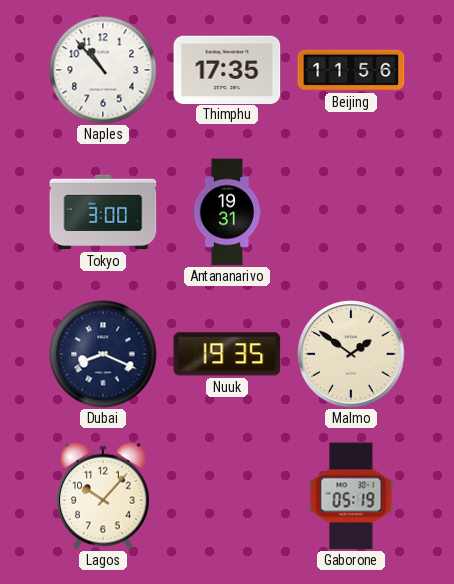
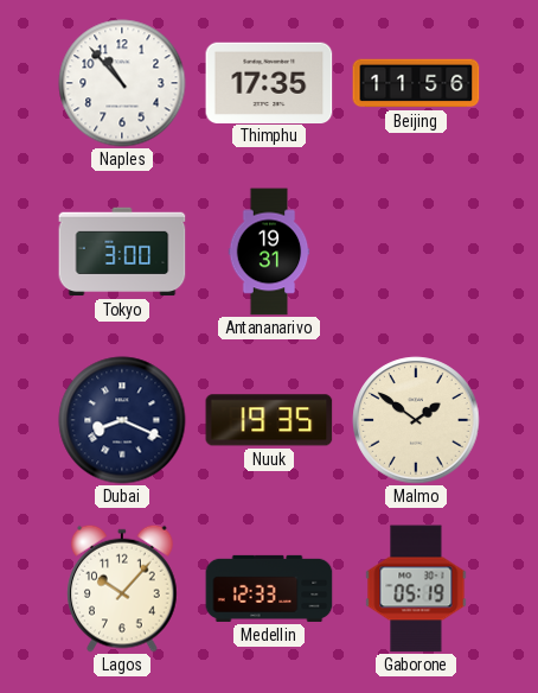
Medellin: none -> 12:33 (269, 589)
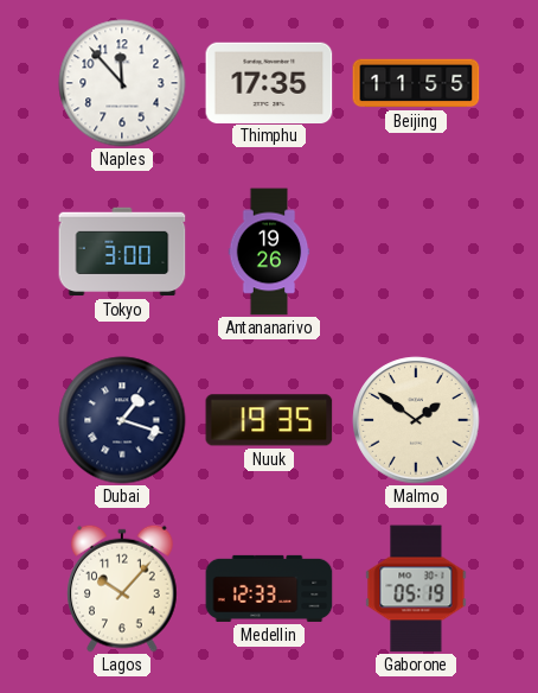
Naples: 10:53 -> 11:53 (122, 83)
Beijing: 11:56 -> 11:55 (416, 83)
Antananarivo: 19:31 -> 19:26 (269, 252)
Dubai: 8:19 -> 1:18 (122, 420)
